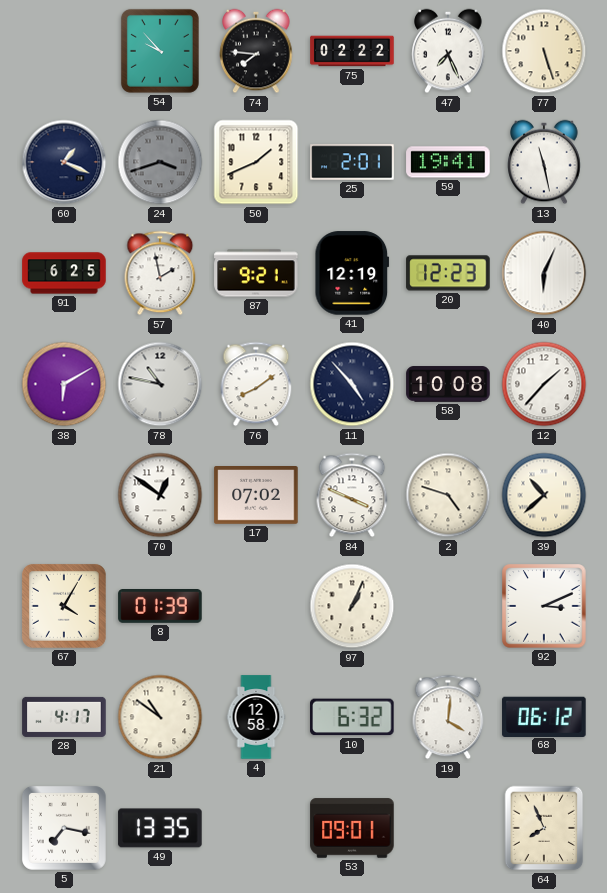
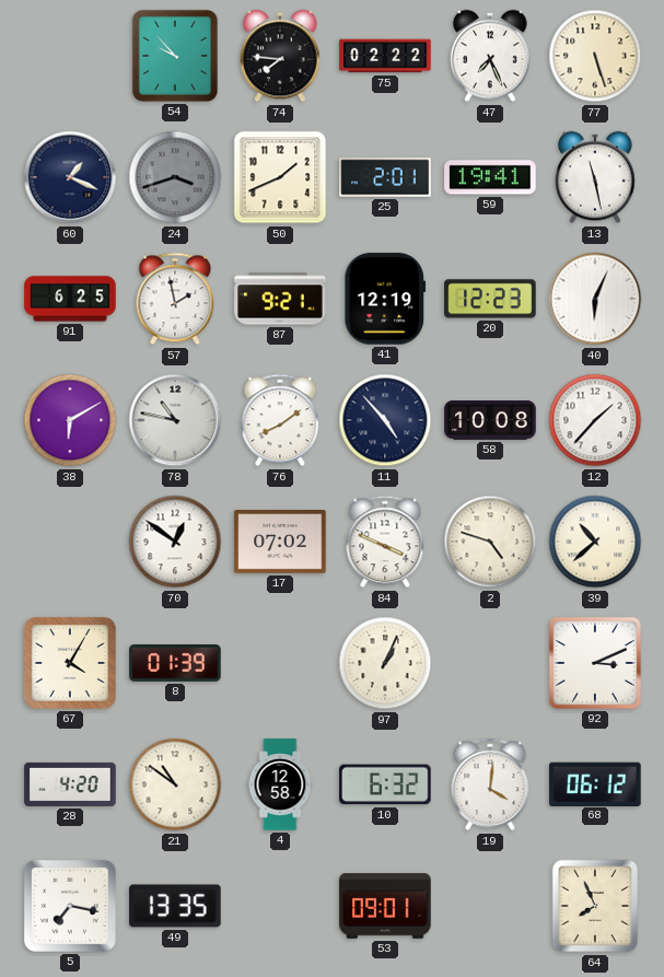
28: 4:17 -> 4:20 (70, 784)
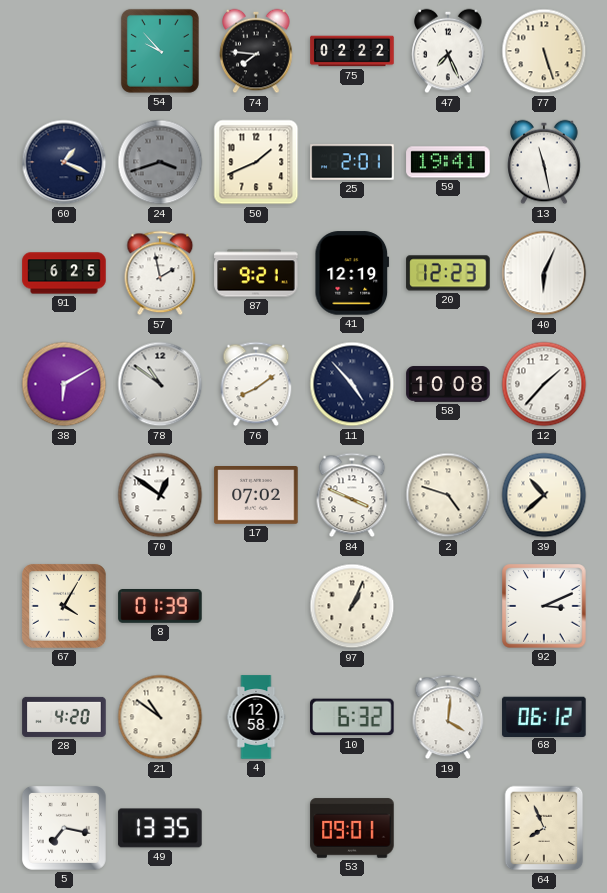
78: 10:47 -> 10:51 (160, 384)
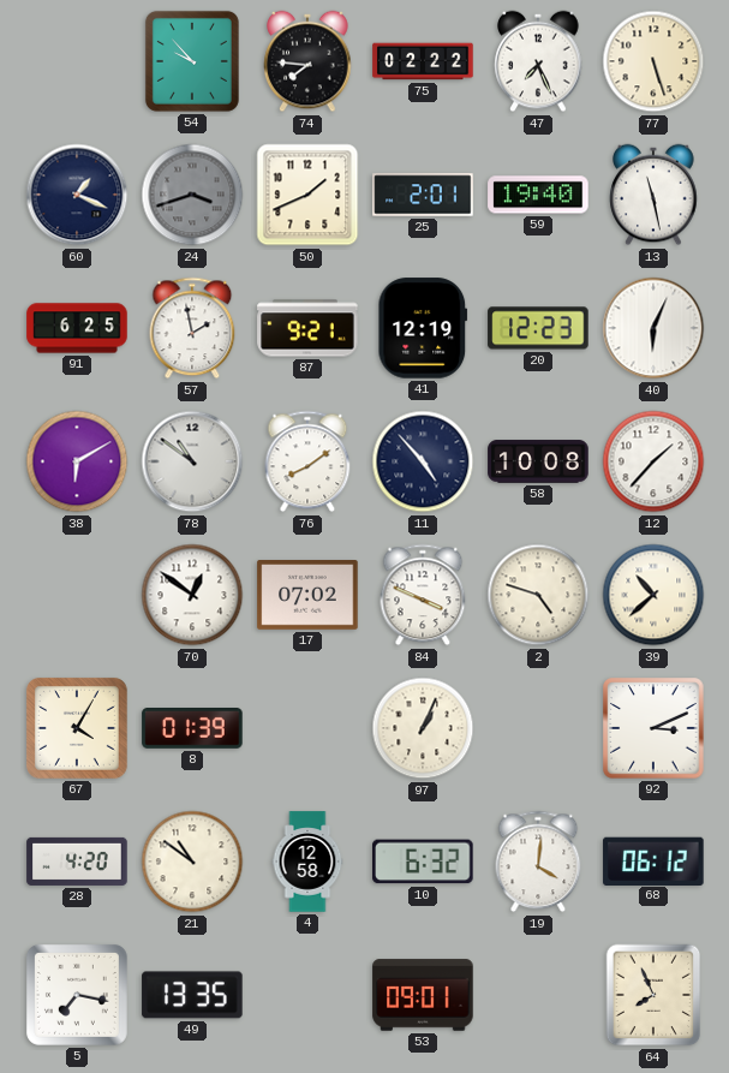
59: 19:41 -> 19:40 (538, 195)
